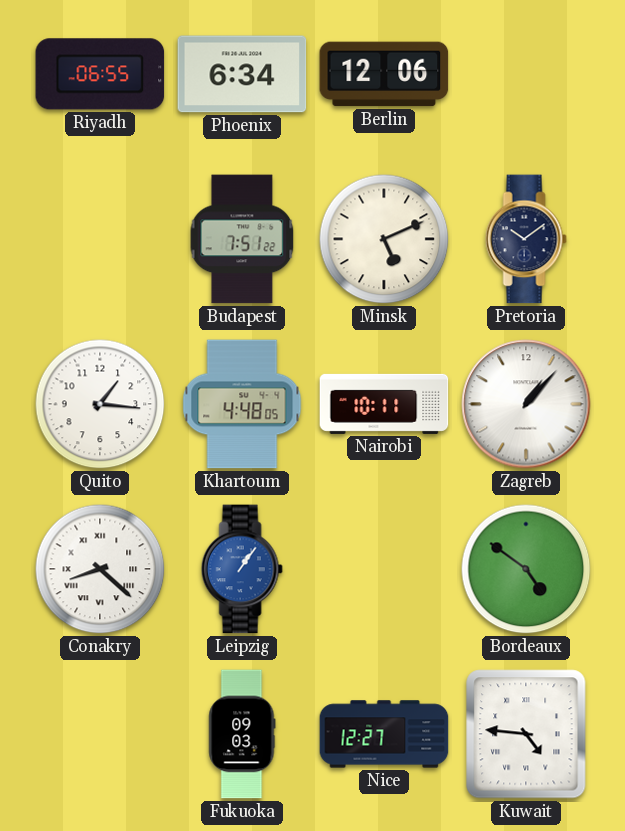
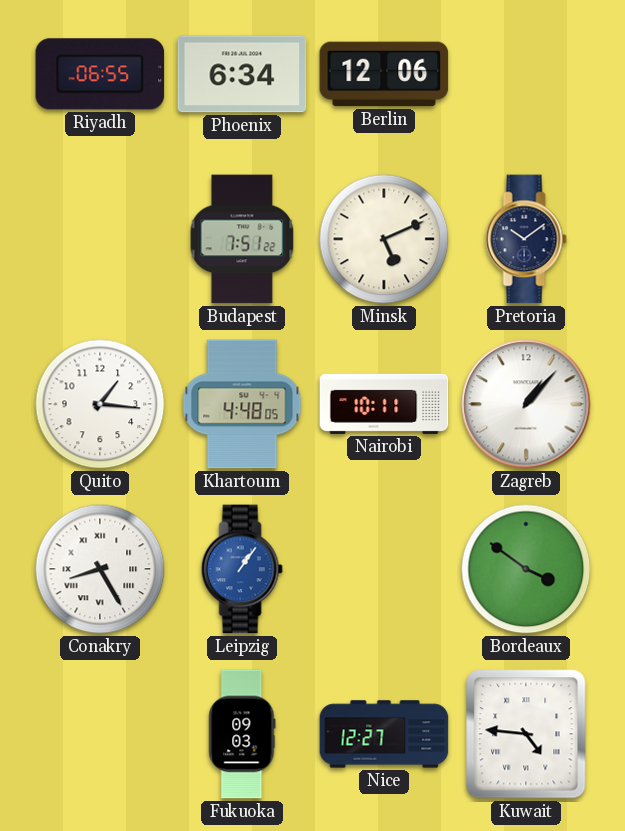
Conakry: 8:22 -> 8:25 (100, 569)
Bordeaux: 4:51 -> 3:51 (526, 569)
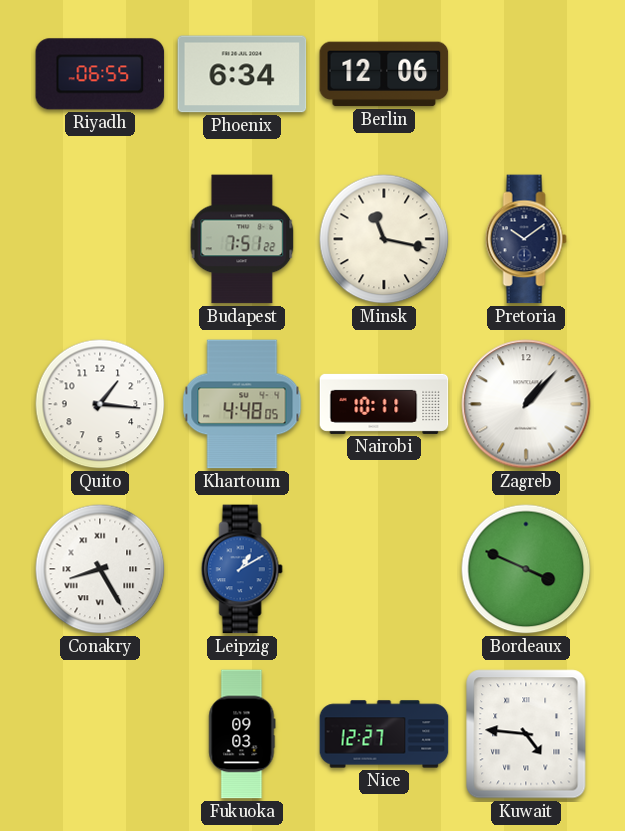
Minsk: 5:11 -> 11:17 (384, 239)
Leipzig: 1:06 -> 1:10 (242, 569)
Bordeaux: 3:51 -> 3:49 (526, 569)
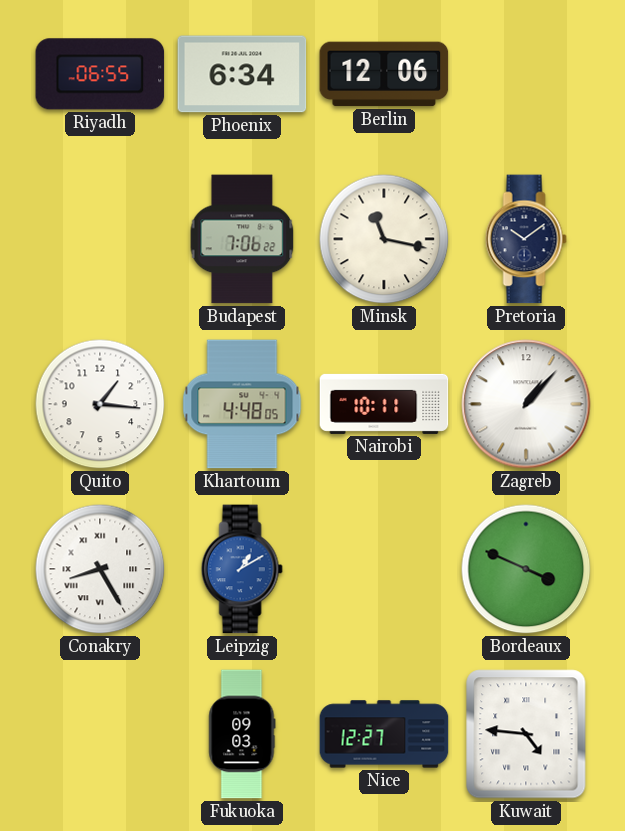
Budapest: 7:51 -> 7:06 (242, 239)
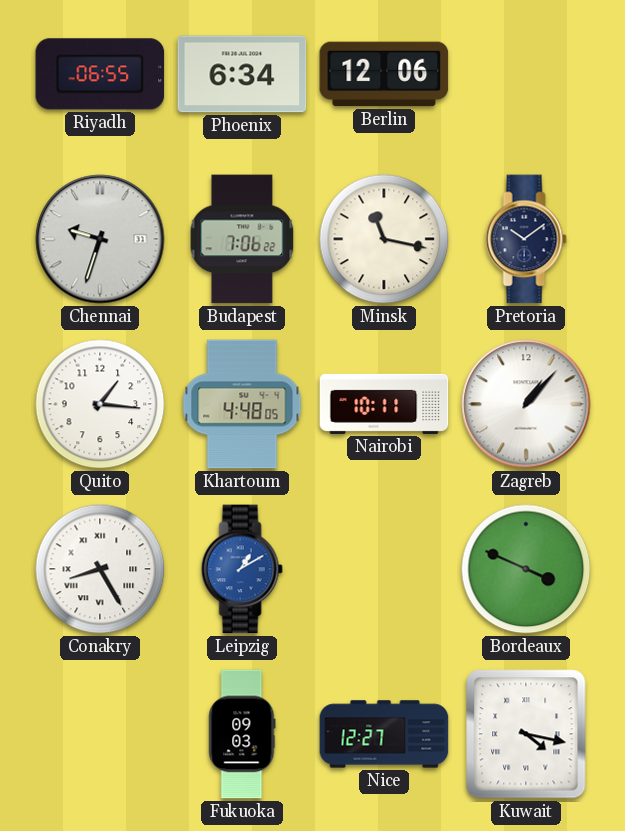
Chennai: none -> 9:33 (100, 239)
Kuwait: 4:46 -> 4:17 (526, 734)
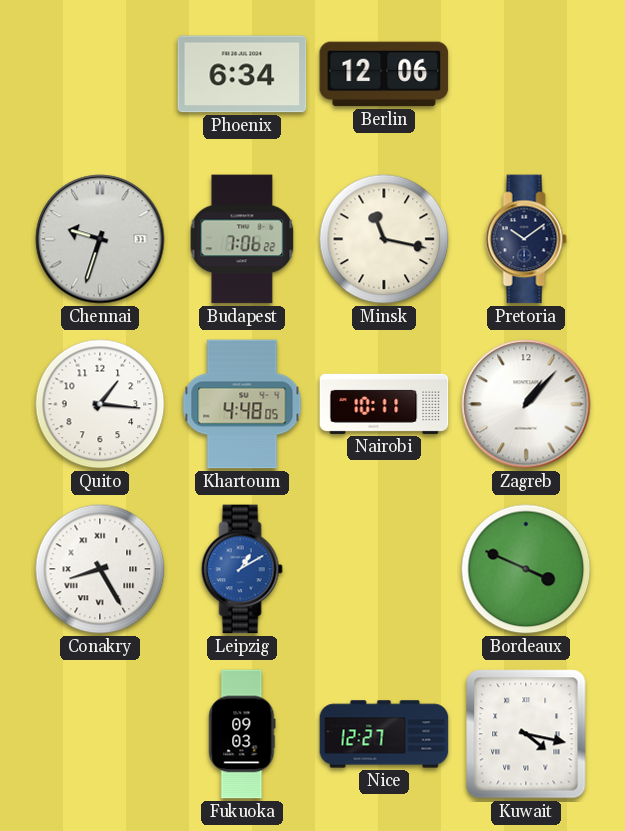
Riyadh: 06:55 -> none (100, 74)
